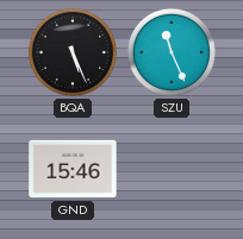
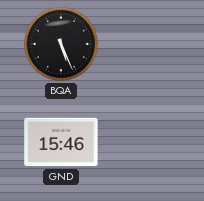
SZU: 11:26 -> none (172, 52)
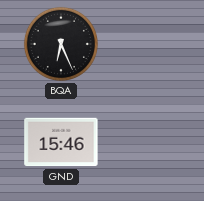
BQA: 5:26 -> 6:26 (61, 44)
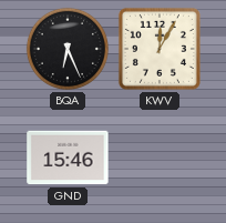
KWV: none -> 12:05 (160, 49)
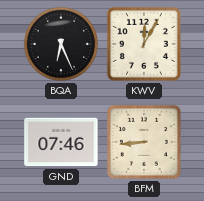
GND: 15:46 -> 07:46 (61, 142)
BFM: none -> 8:44 (144, 142)
